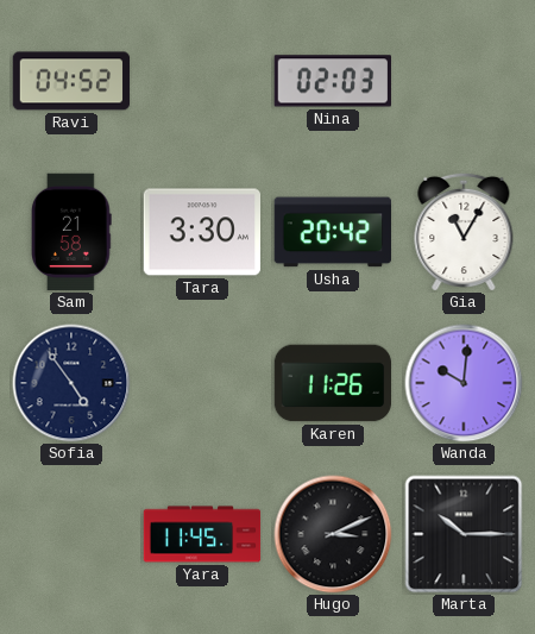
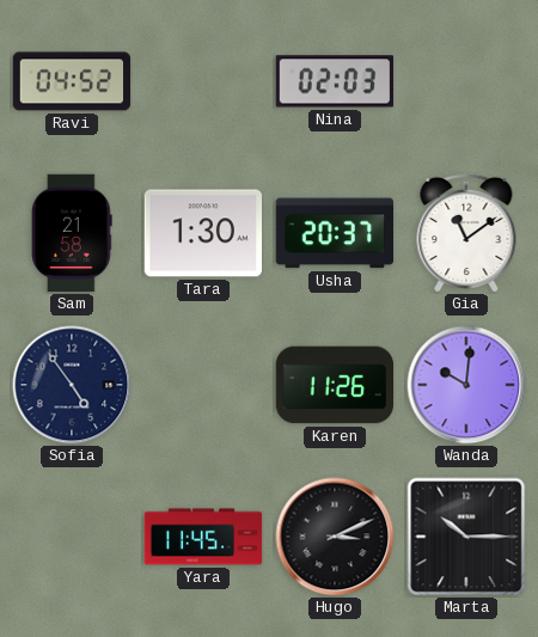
Tara: 3:30 -> 1:30 (202, 233)
Usha: 20:42 -> 20:37 (334, 233)
Gia: 11:05 -> 11:09 (466, 232)
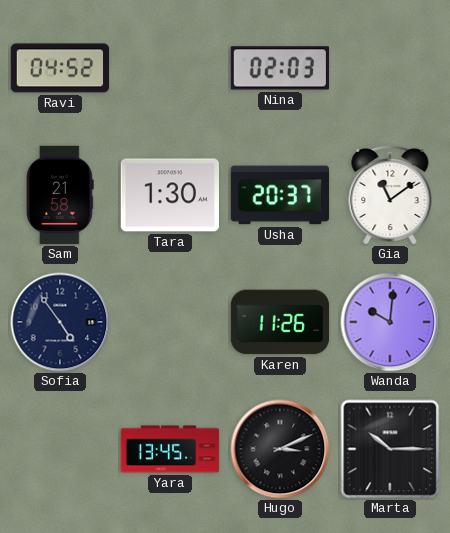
Yara: 11:45 -> 13:45 (170, 449)
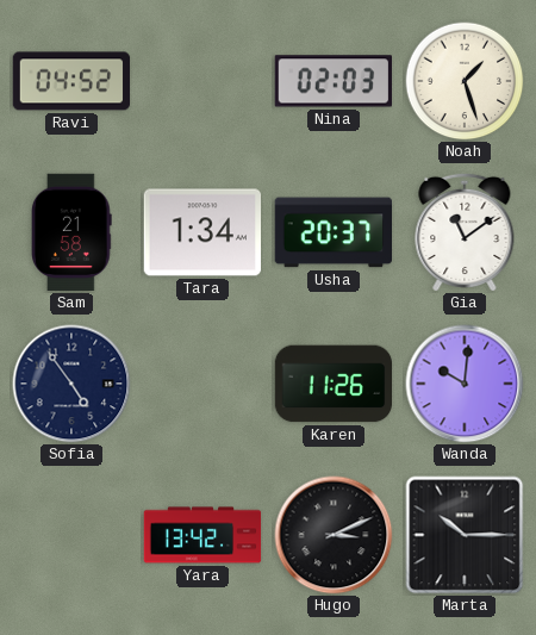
Noah: none -> 1:27 (465, 81)
Tara: 1:30 -> 1:34 (201, 232)
Yara: 13:45 -> 13:42 (202, 535)
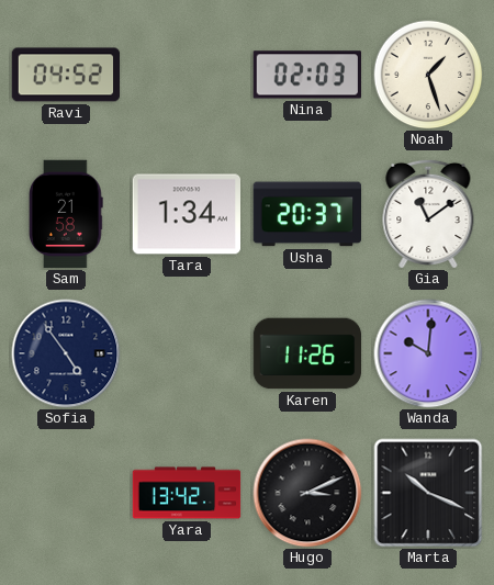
Marta: 10:15 -> 10:19 (428, 493)
